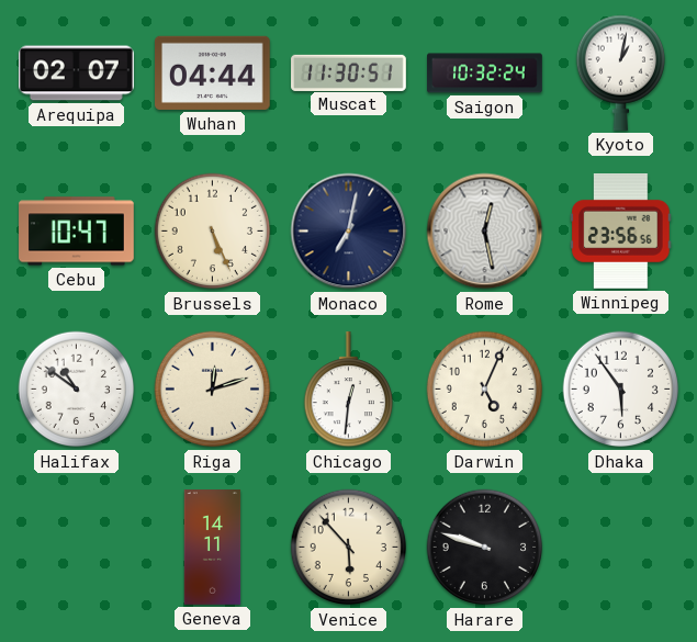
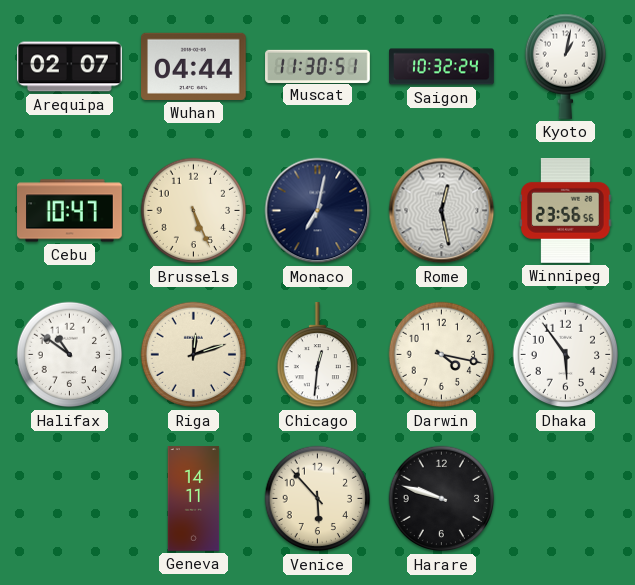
Darwin: 5:04 -> 4:17 (442, 355)
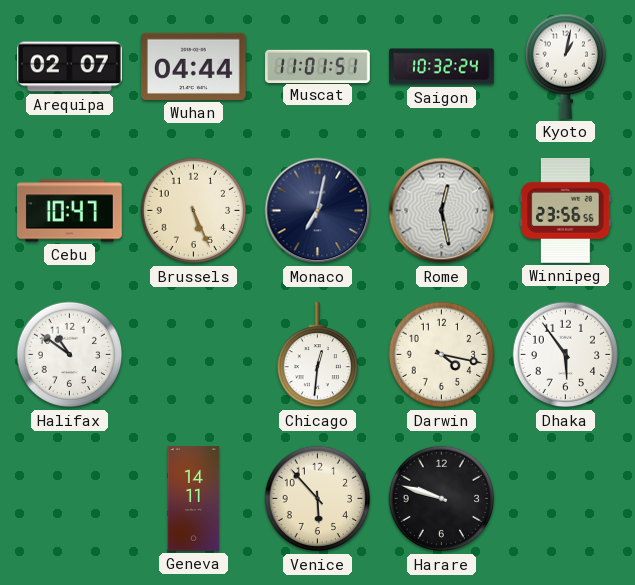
Muscat: 11:30 -> 11:01 (318, 66)
Riga: 12:12 -> none (194, 355)
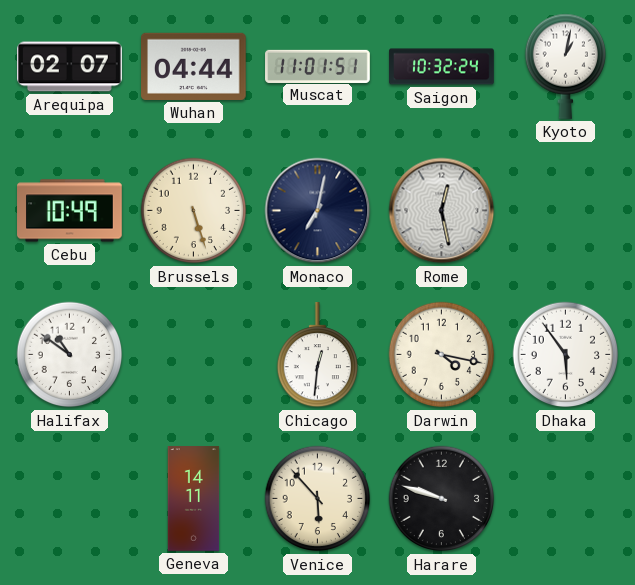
Cebu: 10:47 -> 10:49 (70, 211)
Brussels: 5:26 -> 5:27 (194, 211)
Winnipeg: 23:56 -> none (566, 211)
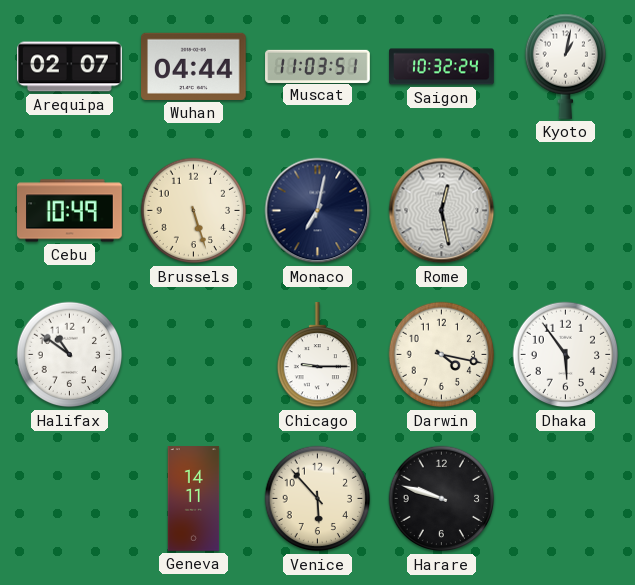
Muscat: 11:01 -> 11:03 (318, 66)
Chicago: 12:31 -> 9:15 (317, 356)
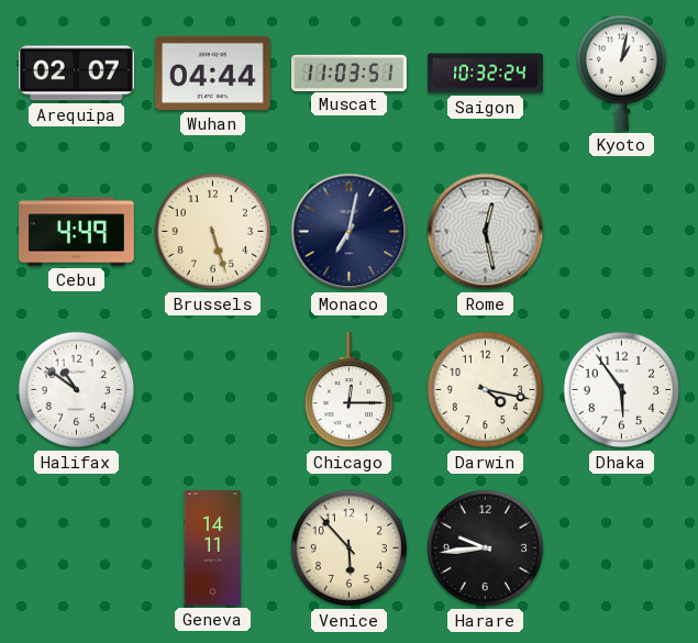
Cebu: 10:49 -> 4:49 (77, 232)
Chicago: 9:15 -> 12:15 (348, 391)
Harare: 9:48 -> 9:44 (486, 548)
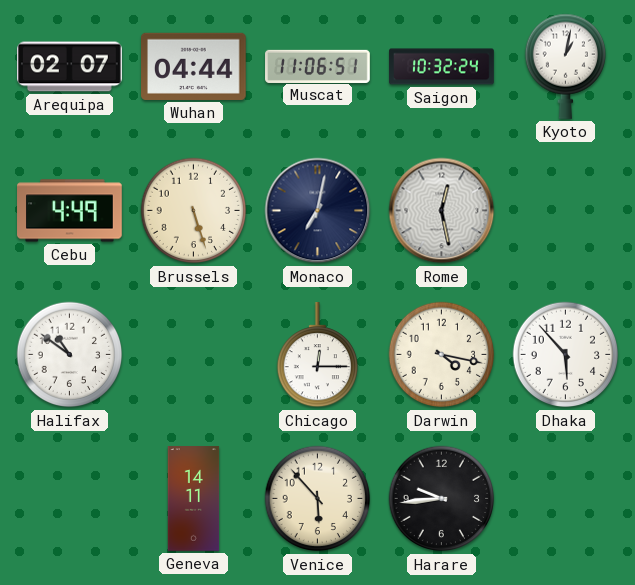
Muscat: 11:03 -> 11:06 (318, 66)
Dhaka: 5:54 -> 5:53 (566, 355)
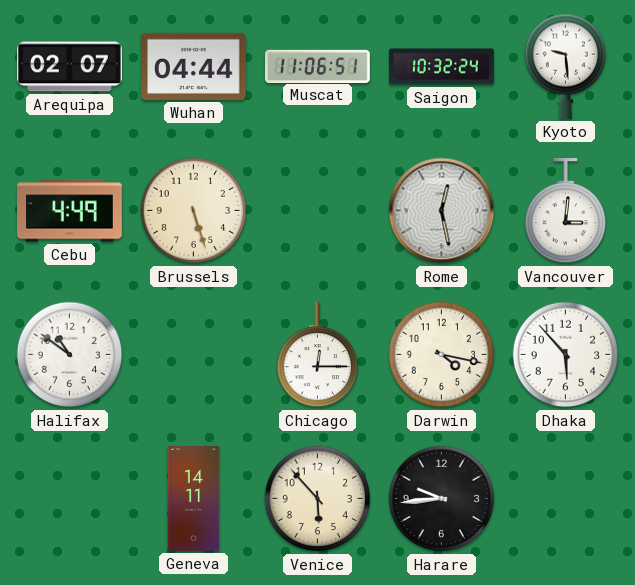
Kyoto: 1:02 -> 9:29 (565, 66)
Monaco: 7:02 -> none (318, 211)
Vancouver: none -> 3:01 (565, 212)
